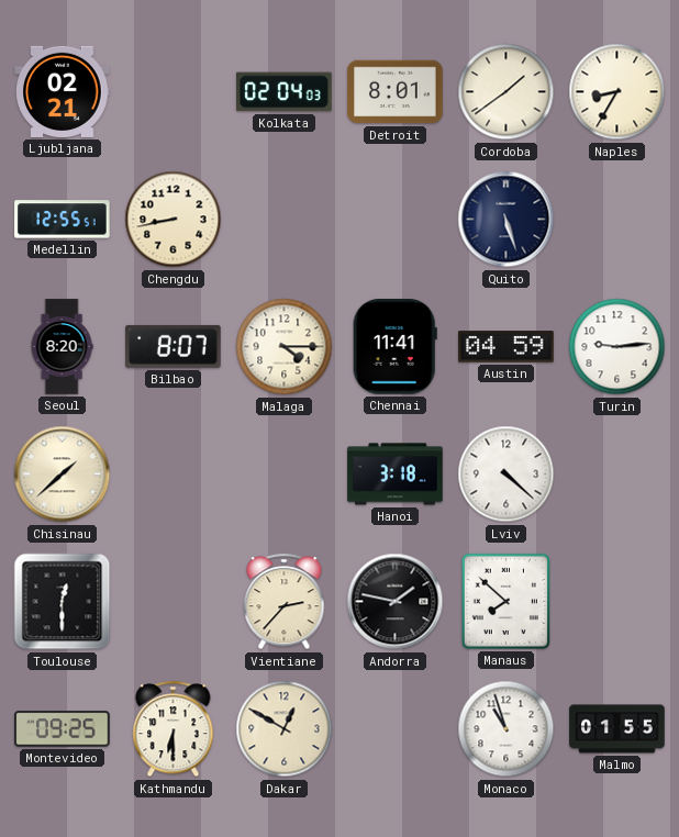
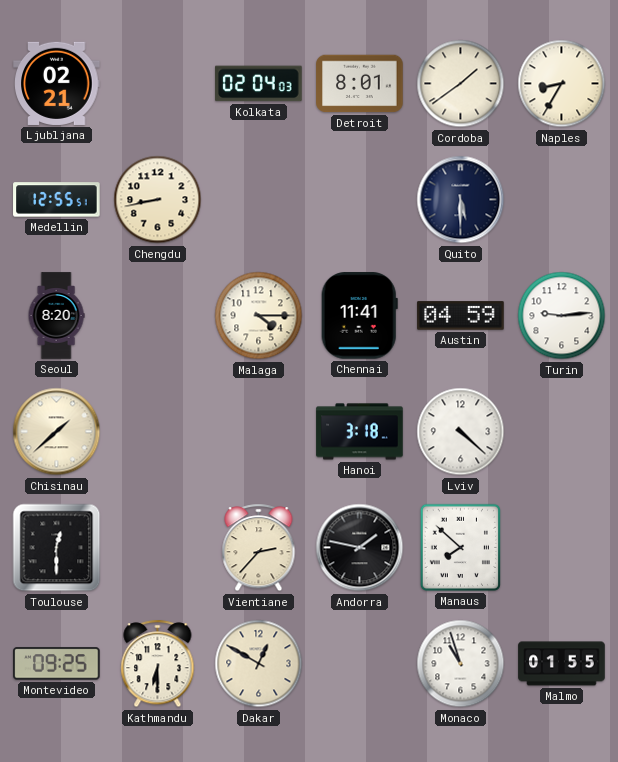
Quito: 5:27 -> 5:30 (461, 200)
Bilbao: 8:07 -> none (174, 346)
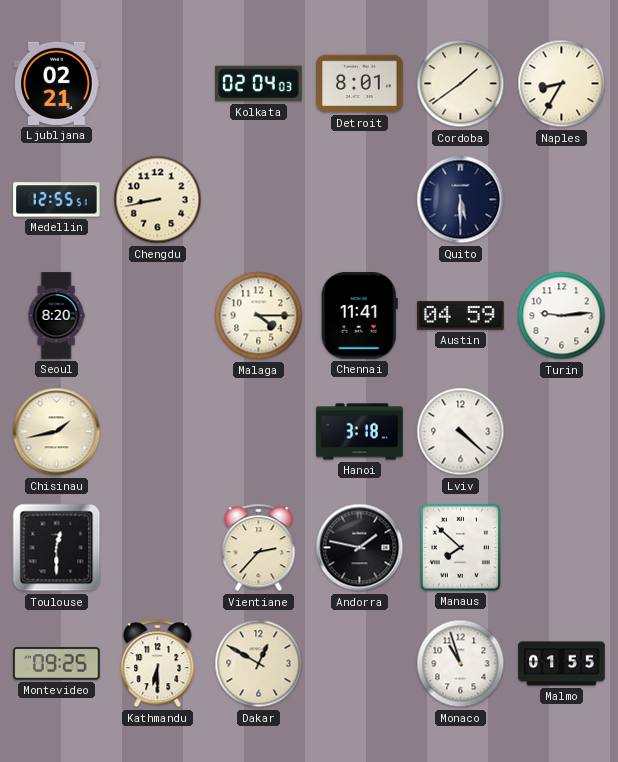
Chisinau: 1:38 -> 1:43 (57, 432)
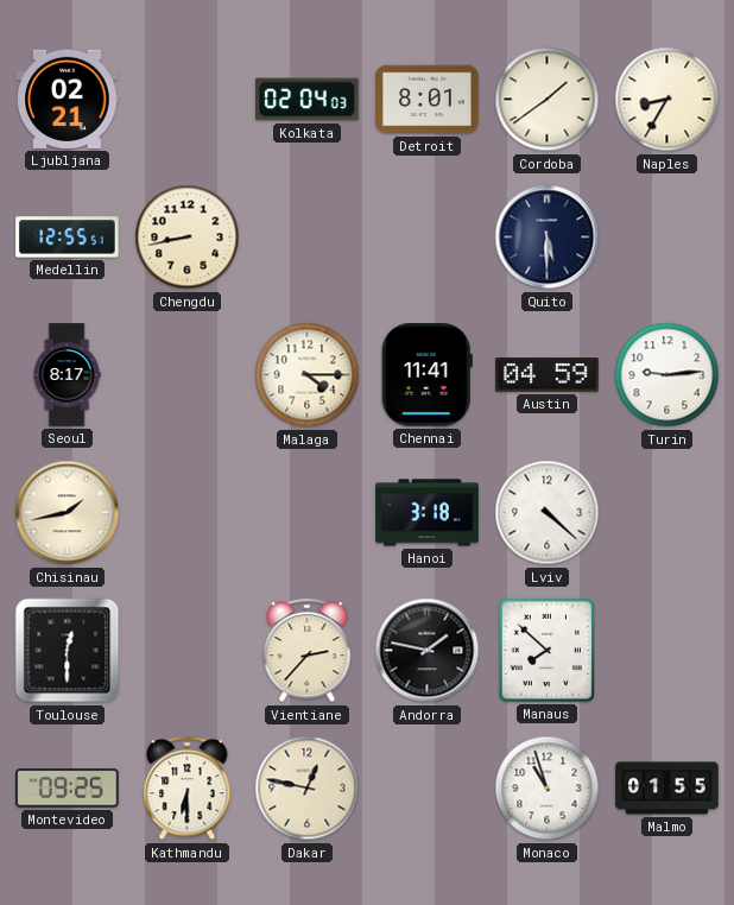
Seoul: 8:20 -> 8:17 (67, 375)
Dakar: 12:50 -> 12:47 (308, 789)
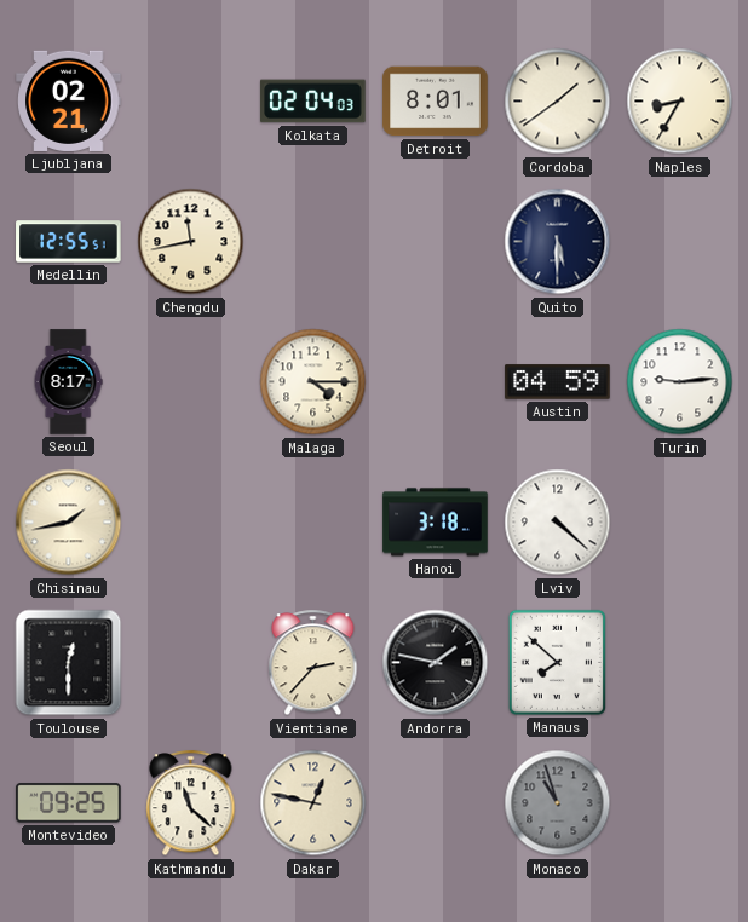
Chengdu: 8:43 -> 11:43 (191, 242)
Chennai: 11:41 -> none (426, 375)
Kathmandu: 6:30 -> 11:22 (191, 803)
Monaco dial: white -> grey (558, 803)
Malmo: 01:55 -> none (667, 789)
